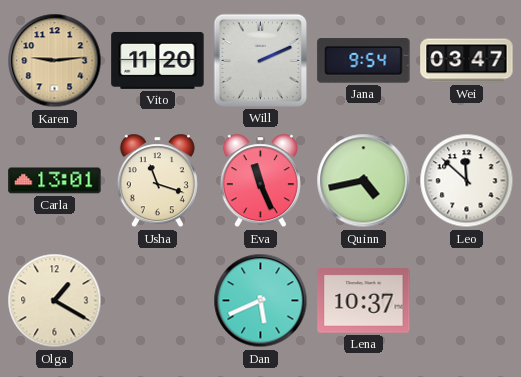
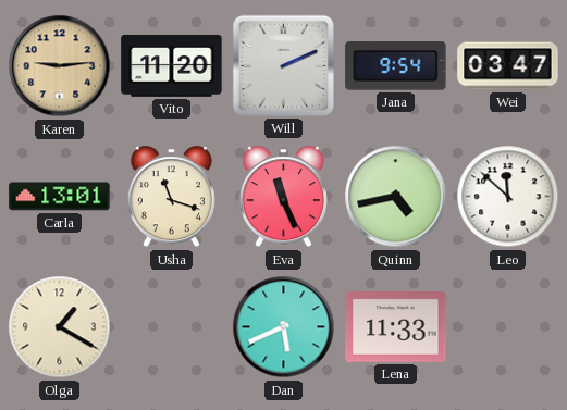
Lena: 10:37 -> 11:33 (396, 327)
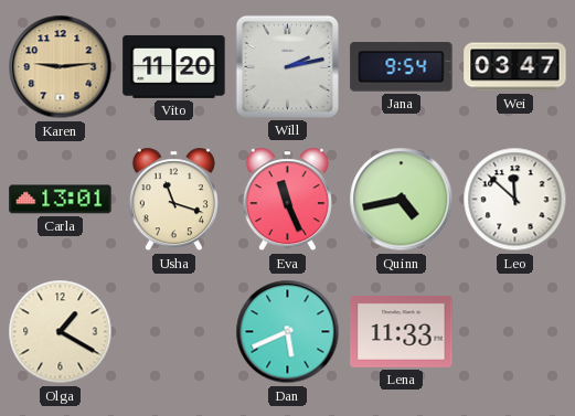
Will: 2:11 -> 2:13 (287, 66)
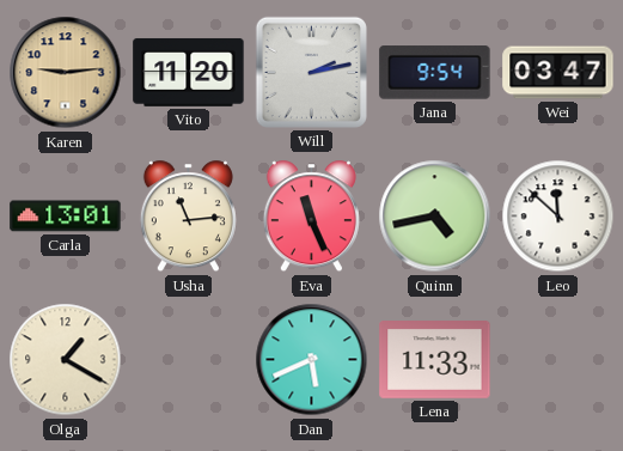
Usha: 11:18 -> 11:14 (188, 217)
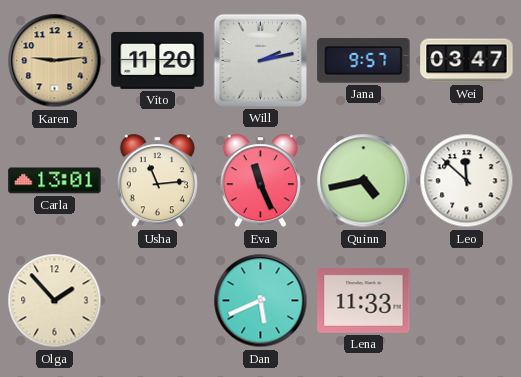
Jana: 9:54 -> 9:57 (364, 61)
Olga: 1:20 -> 1:53 (55, 301)
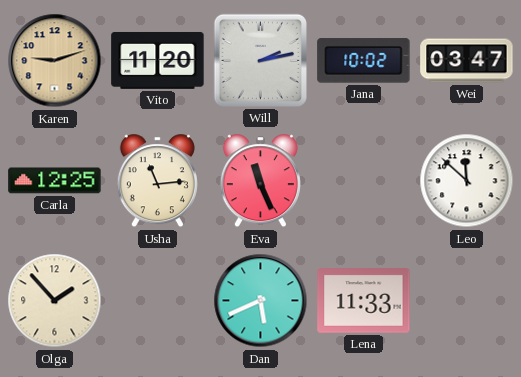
Karen: 9:14 -> 9:12 (55, 61)
Jana: 9:57 -> 10:02 (364, 61)
Carla: 13:01 -> 12:25 (55, 181)
Quinn: 4:43 -> none (364, 181)
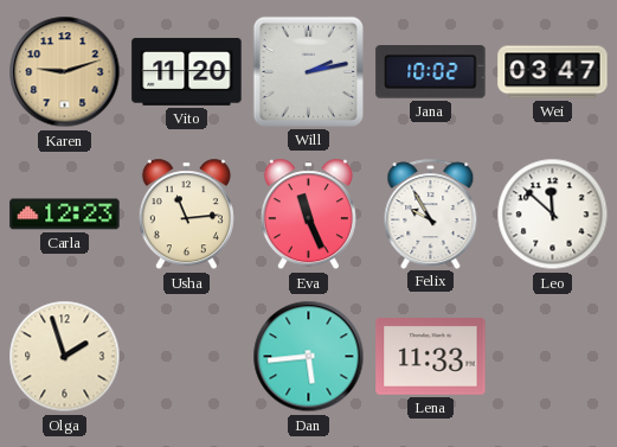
Carla: 12:25 -> 12:23 (65, 215)
Felix: none -> 9:55 (431, 213)
Olga: 1:53 -> 1:57 (65, 357)
Dan: 5:41 -> 5:44 (309, 357)
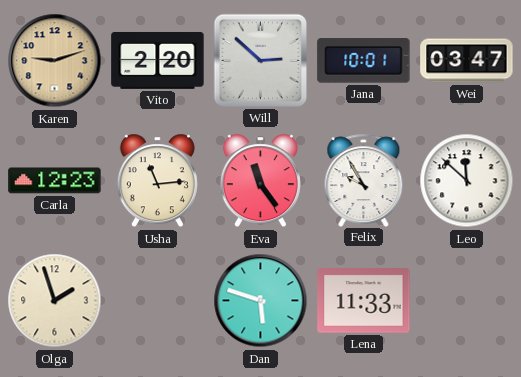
Vito: 11:20 -> 2:20 (158, 60)
Will: 2:13 -> 2:52 (260, 60)
Jana: 10:02 -> 10:01 (364, 61)
Eva: 11:26 -> 11:24 (260, 181)
Dan: 5:44 -> 5:48 (261, 301)
